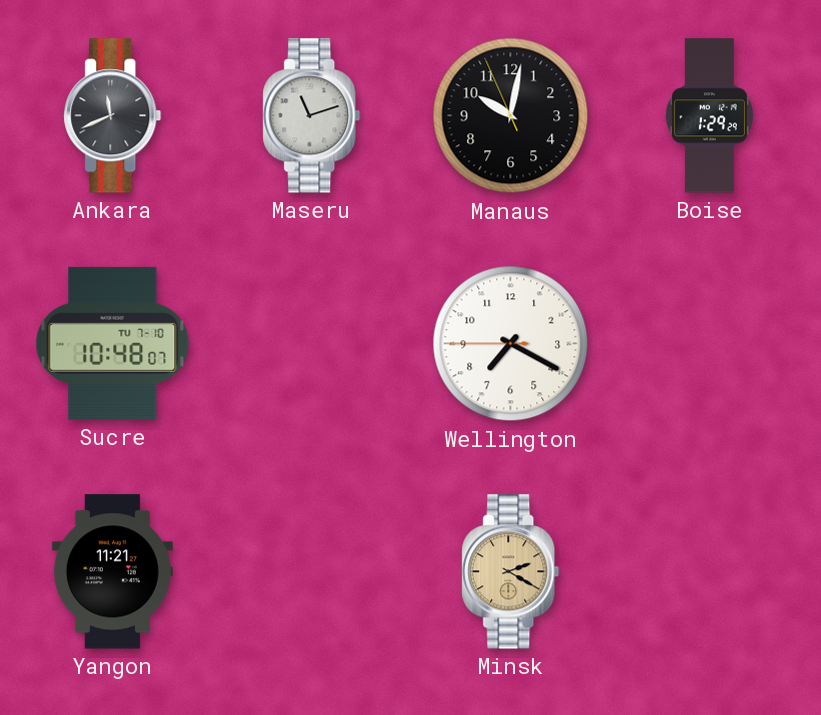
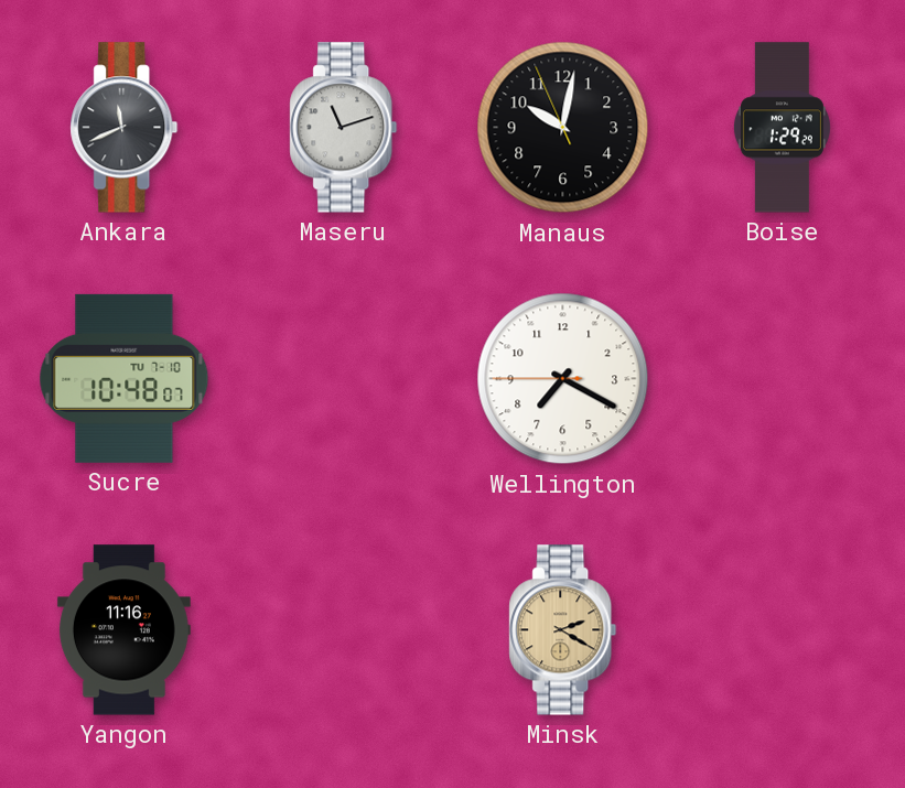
Yangon: 11:21 -> 11:16 (123, 630)
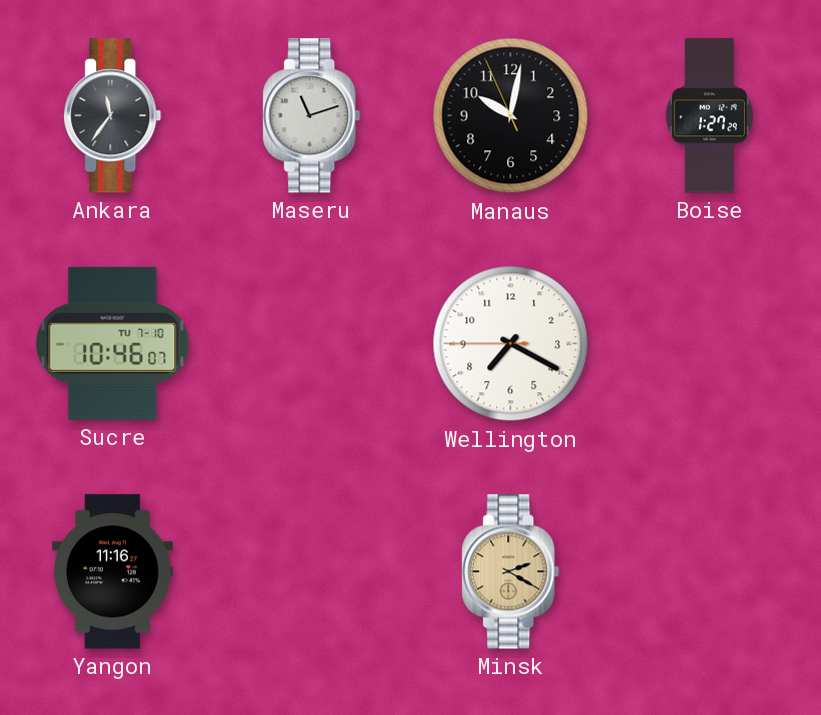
Ankara: 11:41 -> 11:36 (113, 116)
Boise: 1:29 -> 1:27 (709, 116)
Sucre: 10:48 -> 10:46 (113, 343)
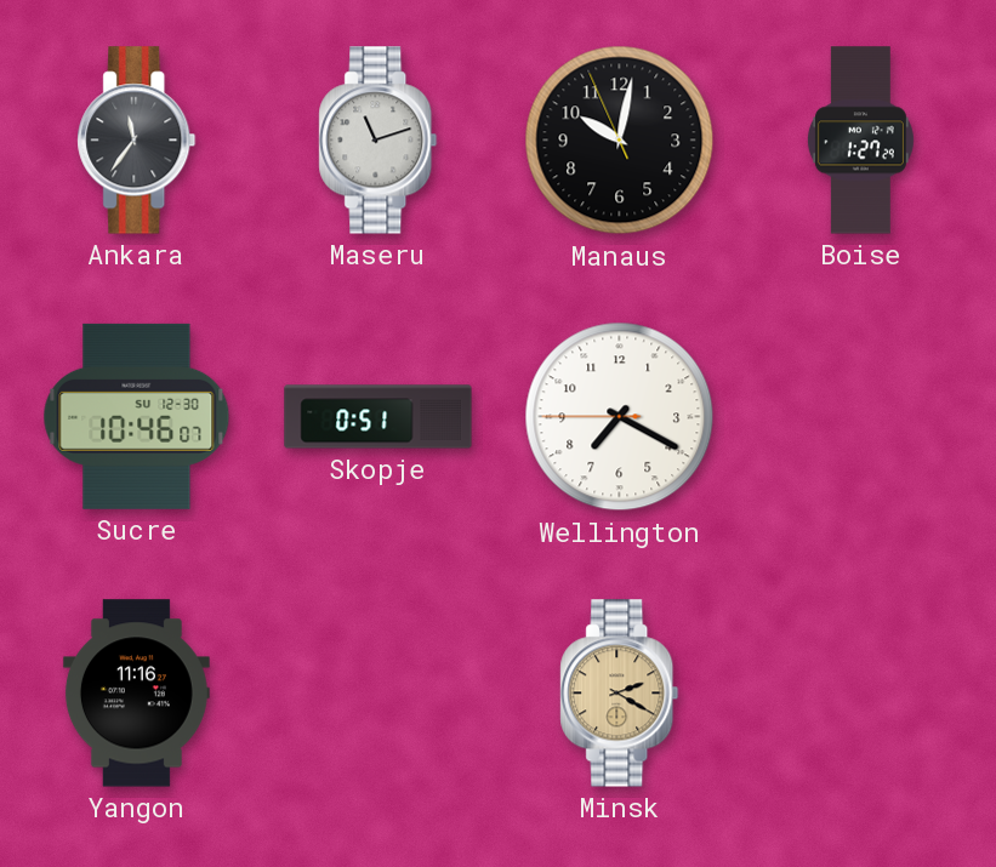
Sucre date: TU 7-10 -> SU 12-30 (137, 416)
Skopje: none -> 0:51 (379, 417)
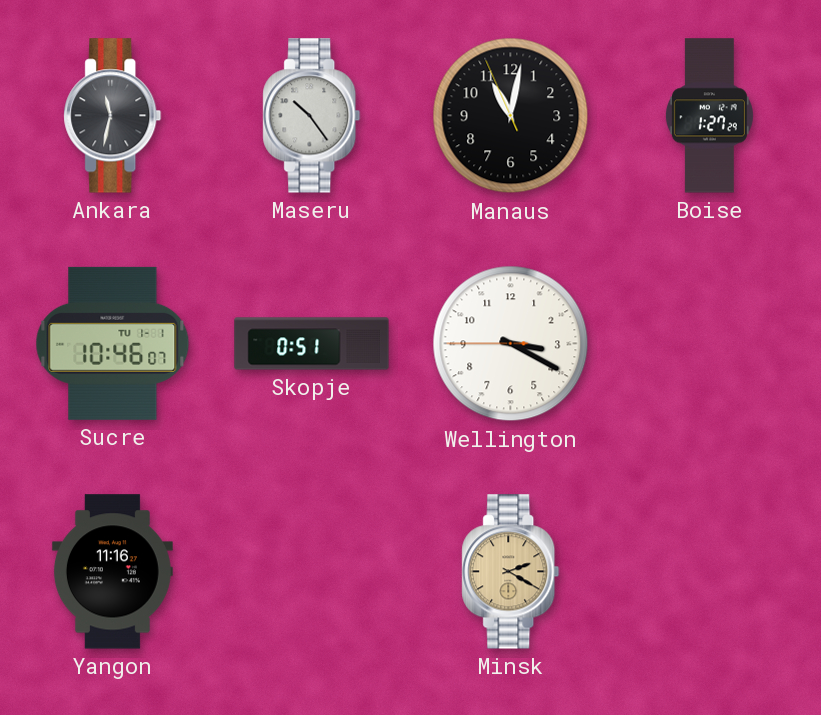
Ankara: 11:36 -> 11:32 (113, 116)
Maseru: 11:12 -> 10:24 (312, 116)
Manaus: 10:01 -> 11:01 (511, 116)
Sucre date: SU 12-30 -> TU 1-1 (113, 343)
Wellington: 7:19 -> 3:19 (511, 344)
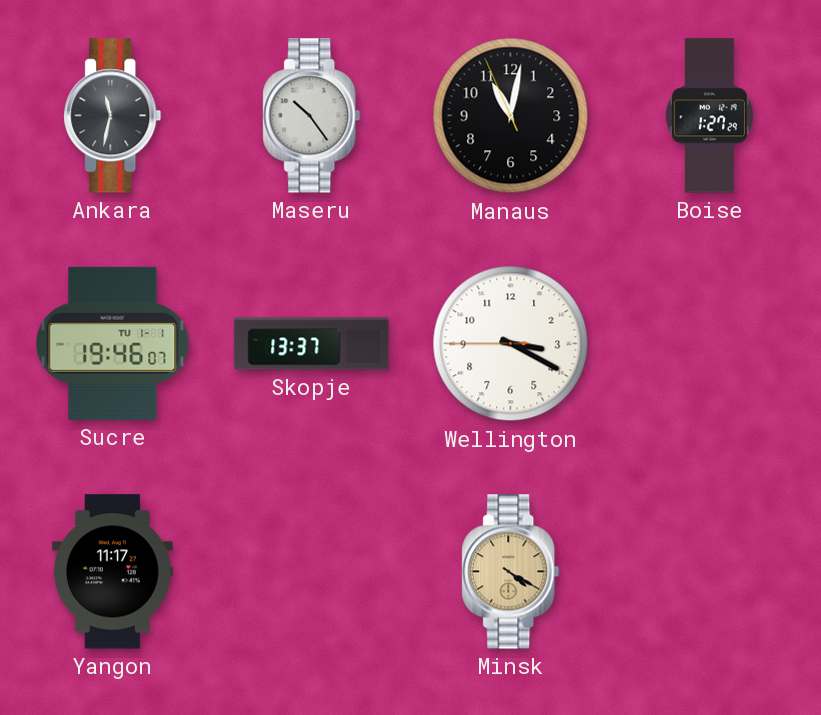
Sucre: 10:46 -> 19:46 (113, 343)
Skopje: 0:51 -> 13:37 (312, 344)
Yangon: 11:16 -> 11:17 (112, 572)
Minsk: 2:20 -> 4:20 (511, 572)
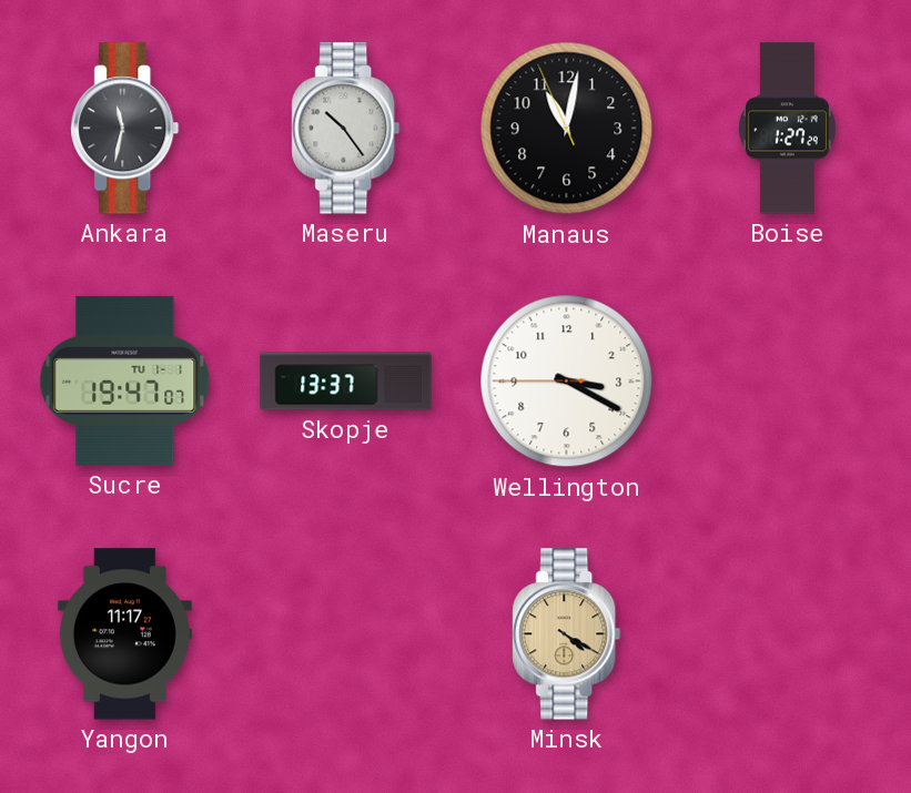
Sucre: 19:46 -> 19:47 (125, 380)
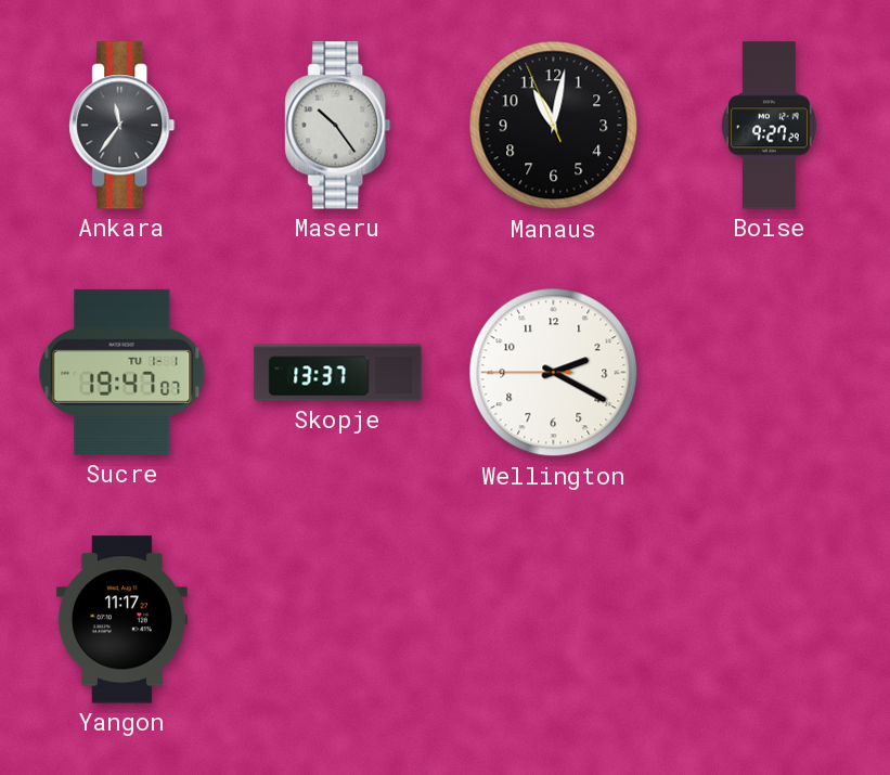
Ankara: 11:32 -> 11:36 (122, 126)
Boise: 1:27 -> 9:27 (769, 126)
Wellington: 3:19 -> 2:19 (554, 373)
Minsk: 4:20 -> none (567, 634)
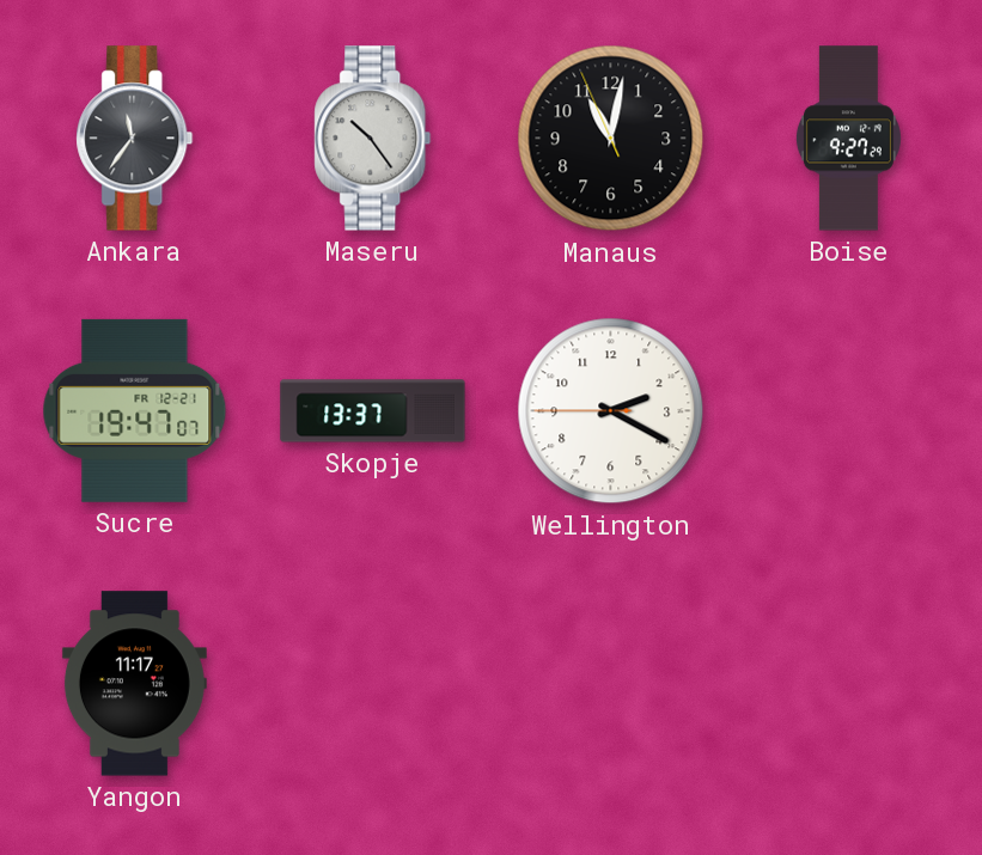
Sucre date: TU 1-1 -> FR 12-21 (135, 410)
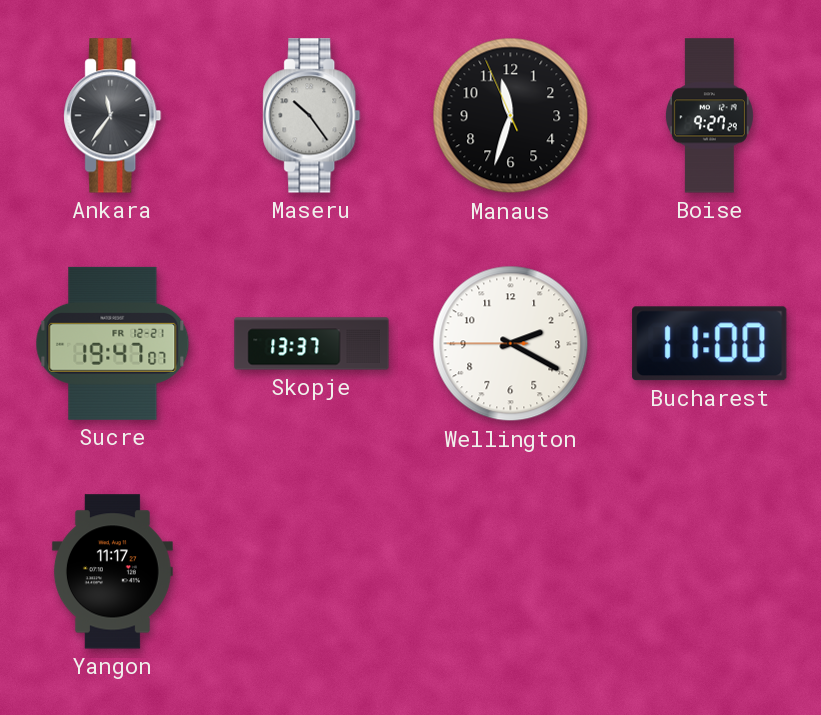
Manaus: 11:01 -> 11:32 (511, 116)
Bucharest: none -> 11:00 (710, 344)
